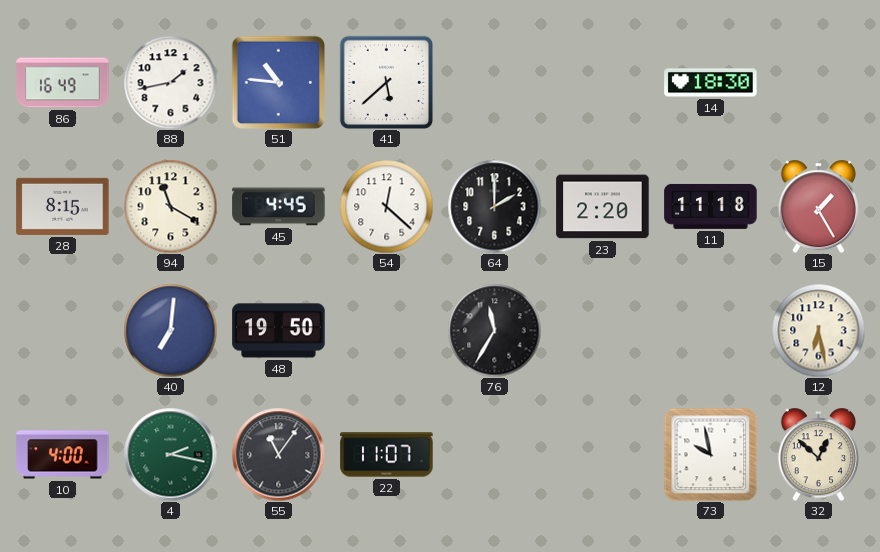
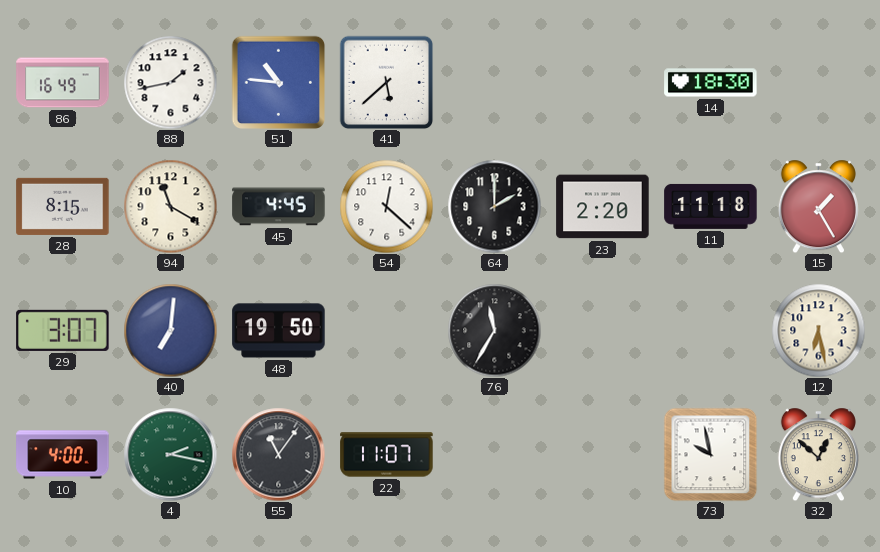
29: none -> 3:07 (63, 330)
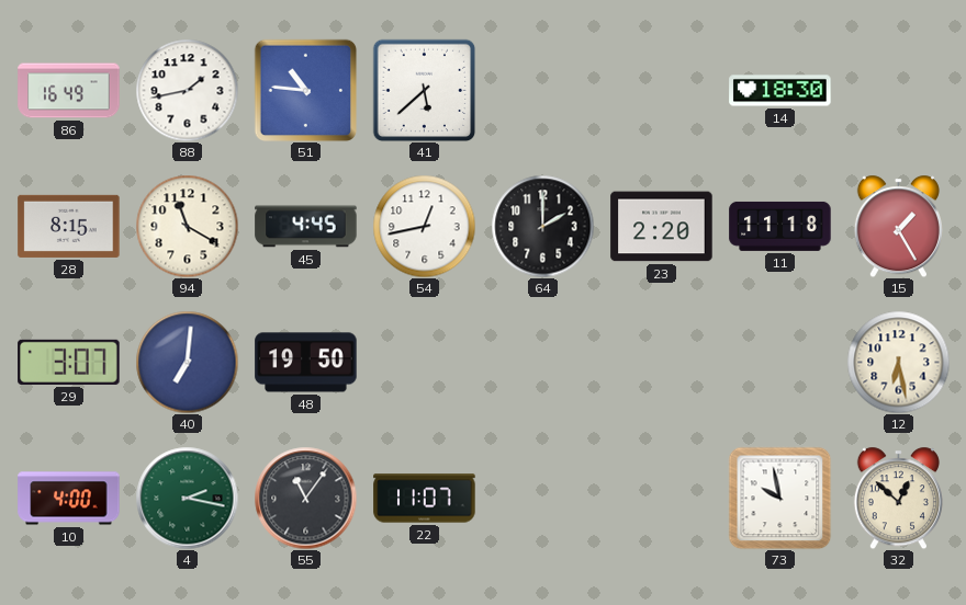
54: 12:22 -> 12:43 (424, 226)
76: 11:35 -> none (494, 330)
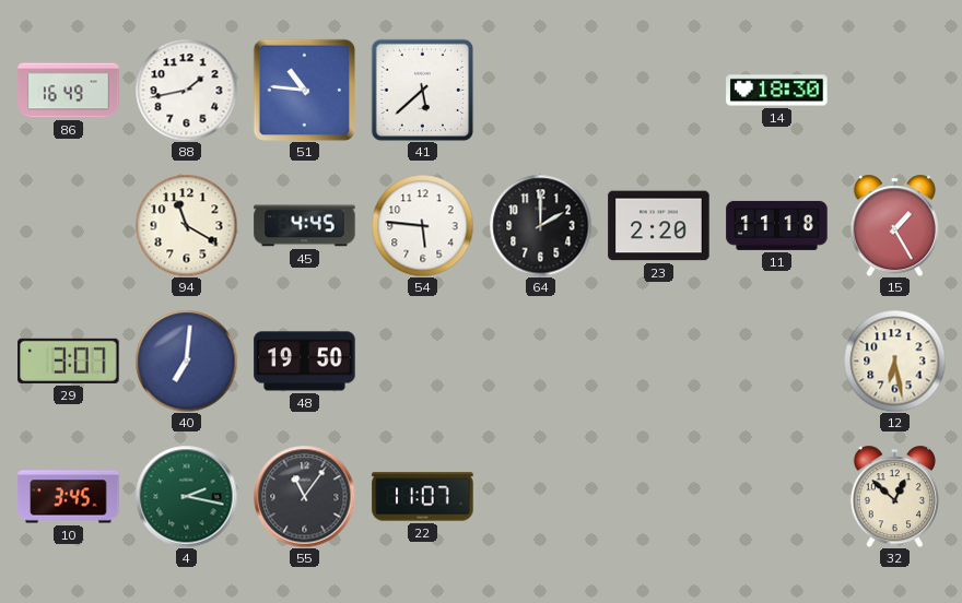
28: 8:15 -> none (69, 226)
54: 12:43 -> 5:46 (422, 225)
10: 4:00 -> 3:45 (69, 497)
73: 9:58 -> none (779, 498)
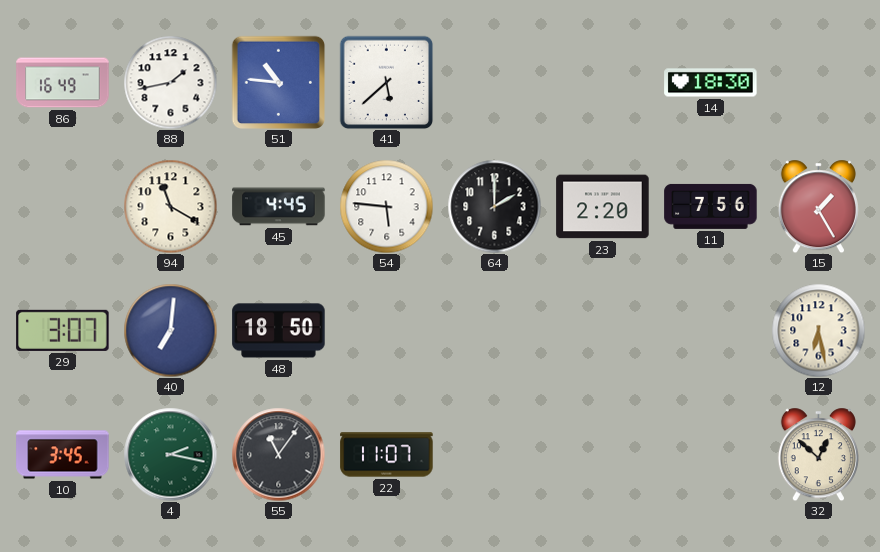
11: 11:18 -> 7:56 (711, 206)
48: 19:50 -> 18:50 (279, 331)
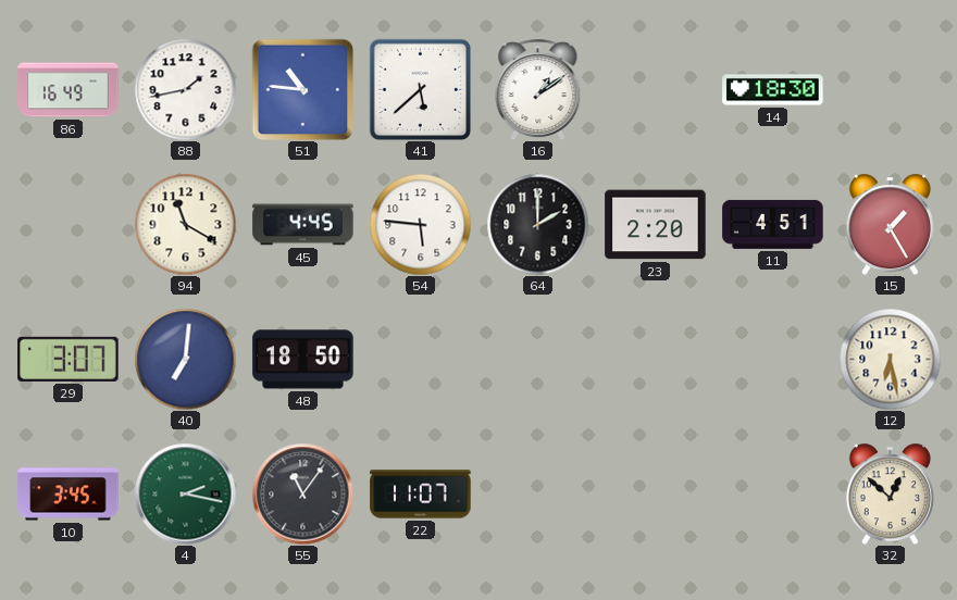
16: none -> 1:09 (538, 89)
11: 7:56 -> 4:51 (773, 224)
